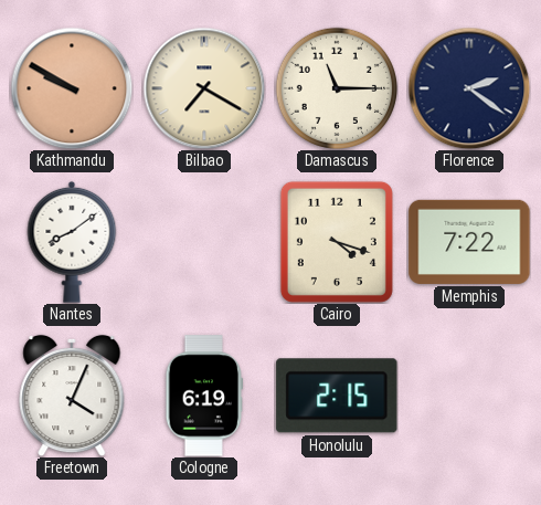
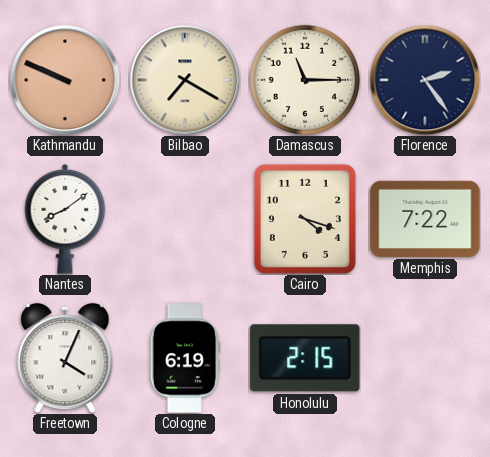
Kathmandu: 9:50 -> 9:49 (65, 80)
Florence: 2:21 -> 2:24 (425, 80)
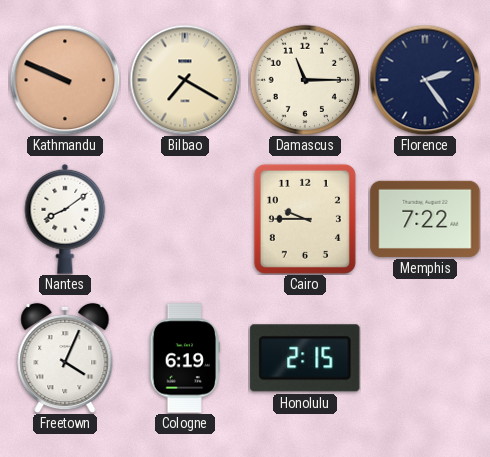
Cairo: 4:18 -> 9:45 (305, 219)
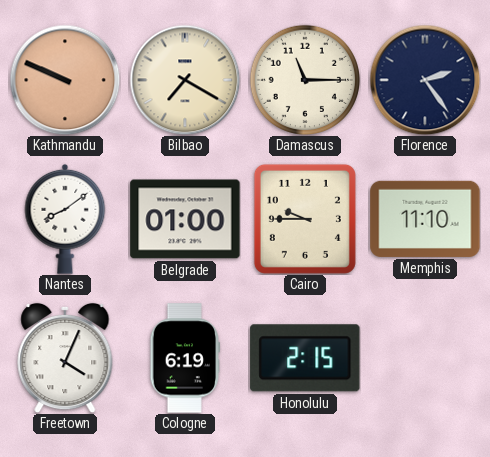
Belgrade: none -> 01:00 (185, 219)
Memphis: 7:22 -> 11:10 (425, 219)
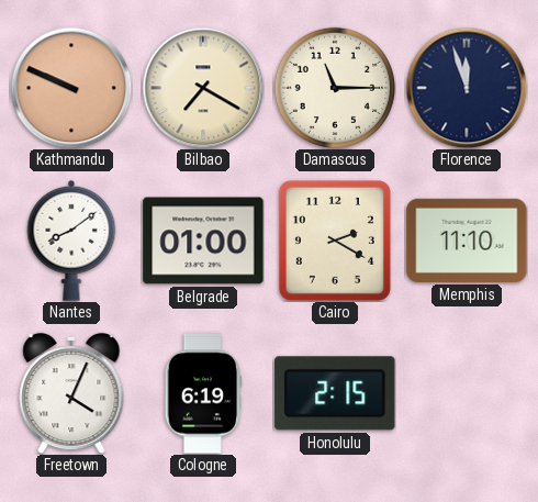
Florence: 2:24 -> 11:57 (467, 88)
Cairo: 9:45 -> 2:20 (335, 241)
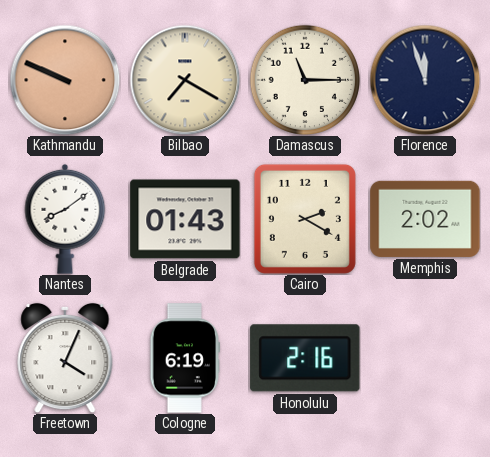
Belgrade: 01:00 -> 01:43 (185, 219)
Memphis: 11:10 -> 2:02 (425, 219)
Honolulu: 2:15 -> 2:16 (305, 358)
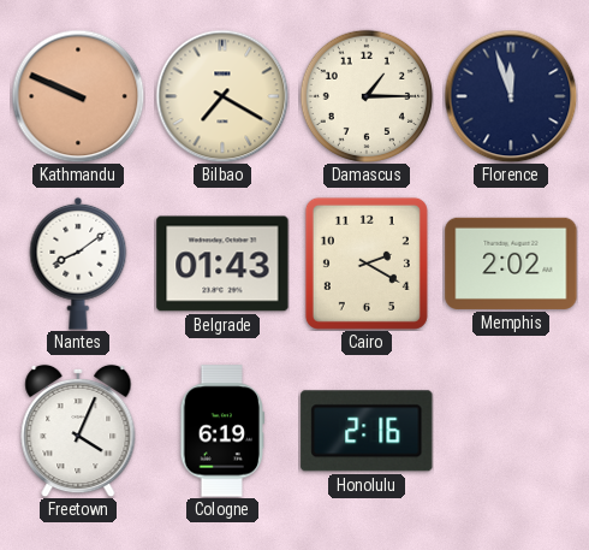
Damascus: 11:15 -> 1:15 (365, 95)
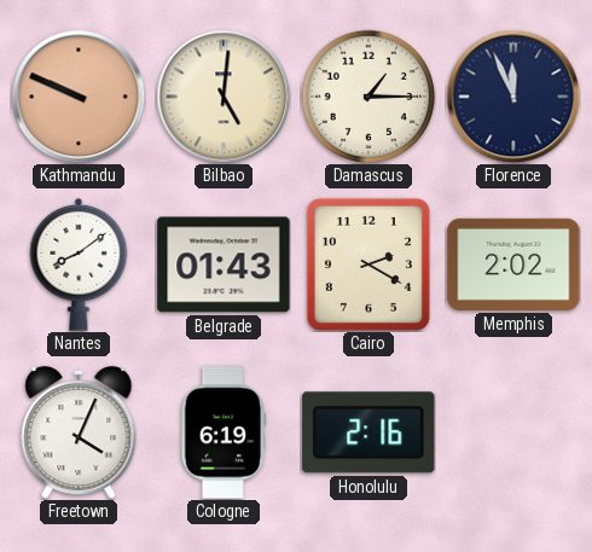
Bilbao: 7:20 -> 5:01 (224, 97)
Florence: 11:57 -> 11:56 (513, 97)
